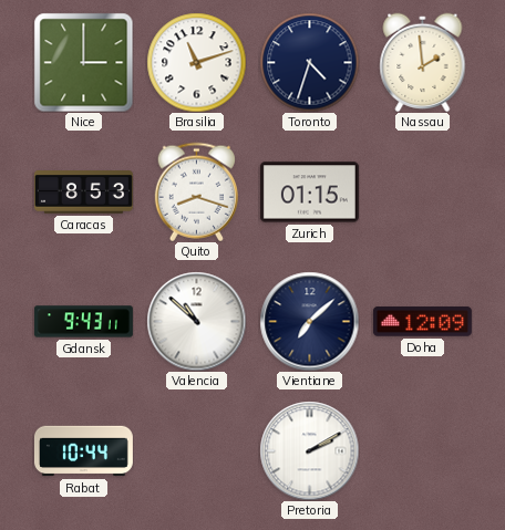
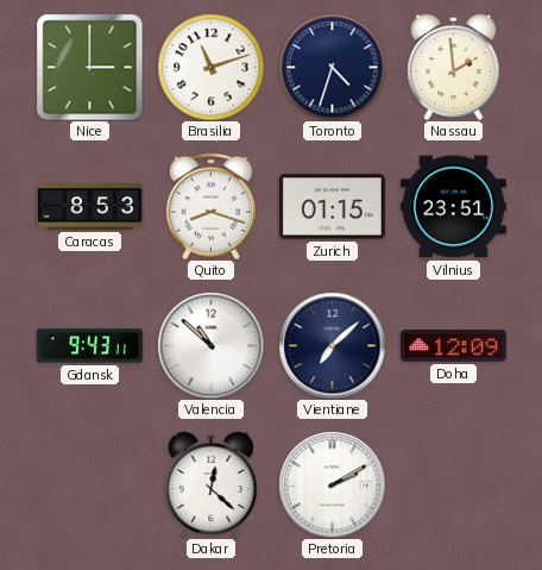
Vilnius: none -> 23:51 (453, 207)
Rabat: 10:44 -> none (83, 451)
Dakar: none -> 12:22 (212, 484)
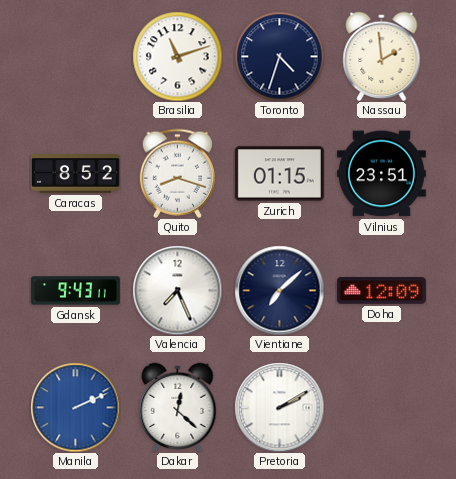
Nice: 3:00 -> none (89, 67)
Caracas: 8:53 -> 8:52 (75, 174)
Valencia: 10:52 -> 7:26 (177, 290)
Manila: none -> 2:11 (75, 407)
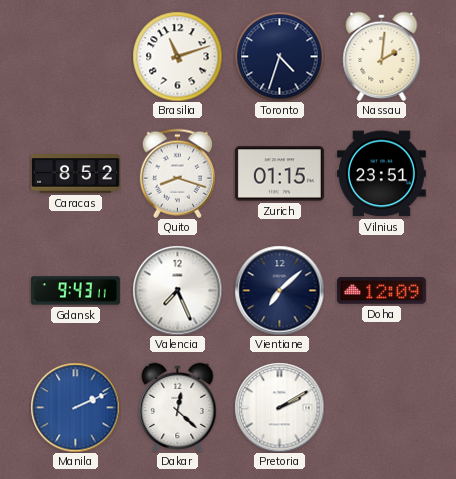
Nassau: 1:59 -> 2:01 (382, 56)
